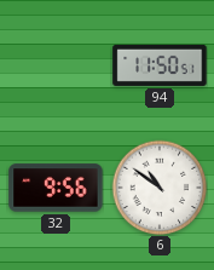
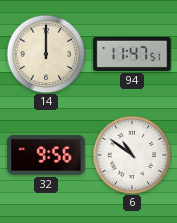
14: none -> 12:00 (46, 54)
94: 11:50 -> 11:47 (132, 54)
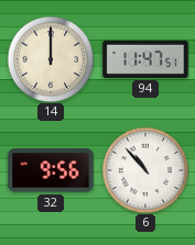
6: 10:51 -> 10:53 (145, 170)
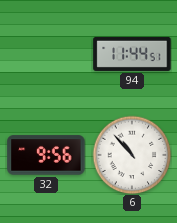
14: 12:00 -> none (51, 59)
94: 11:47 -> 11:44 (132, 54)
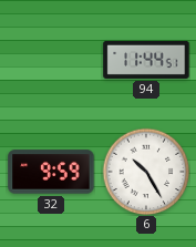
32: 9:56 -> 9:59 (51, 172)
6: 10:53 -> 10:25 (146, 172)
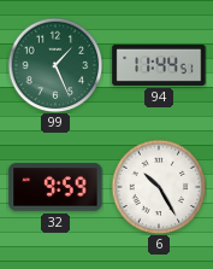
99: none -> 1:26 (55, 65)
